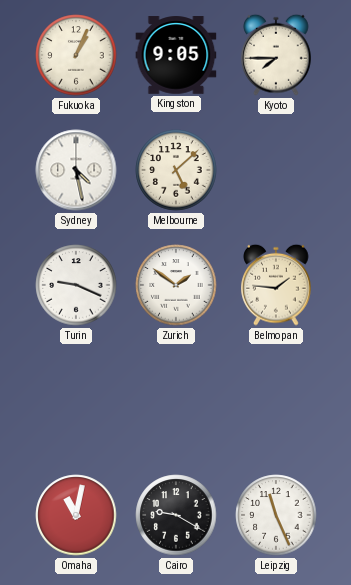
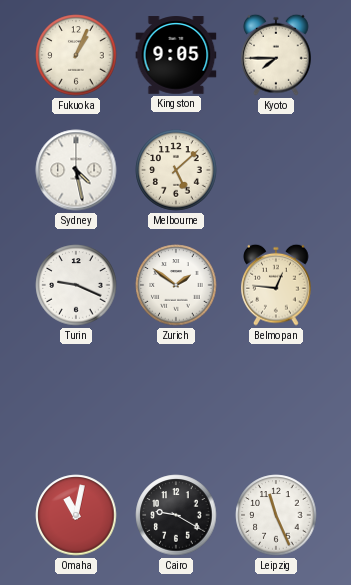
Belmopan: 1:46 -> 12:46 (276, 285)
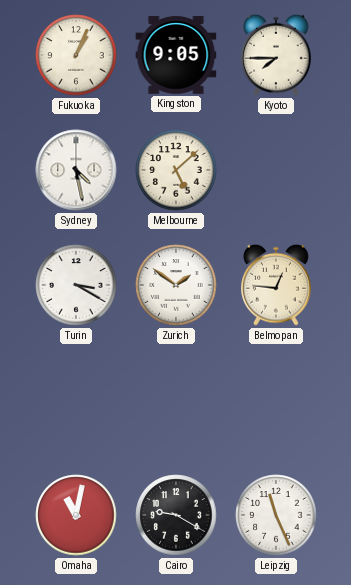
Turin: 9:19 -> 3:20 (76, 285)
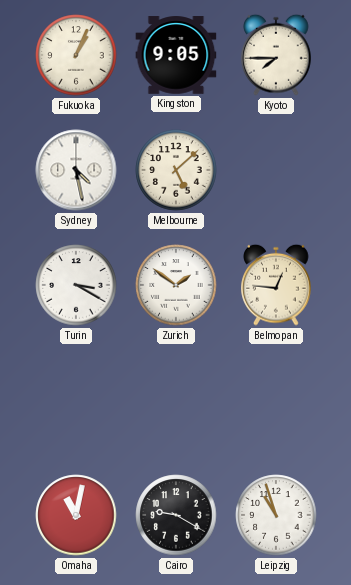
Leipzig: 11:26 -> 10:57 (276, 515)
